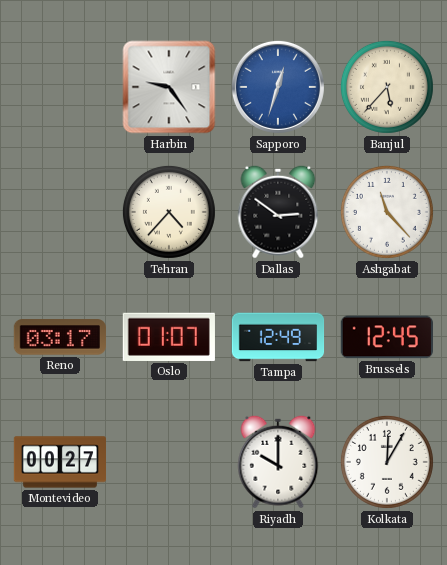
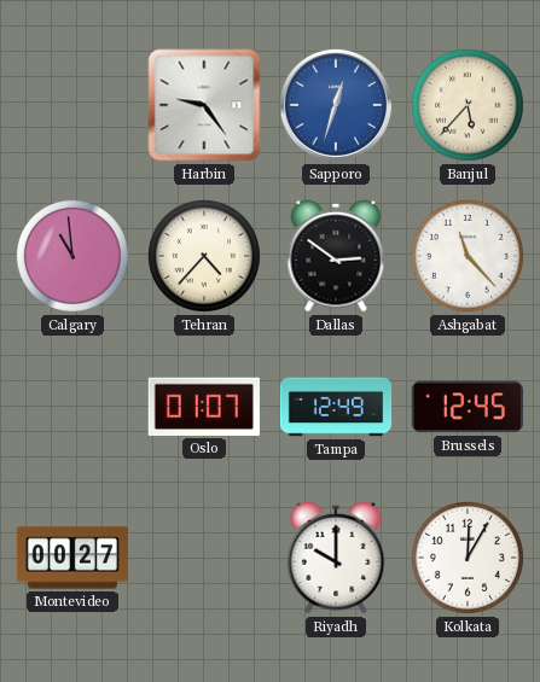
Calgary: none -> 10:59 (72, 256)
Reno: 03:17 -> none (60, 337)
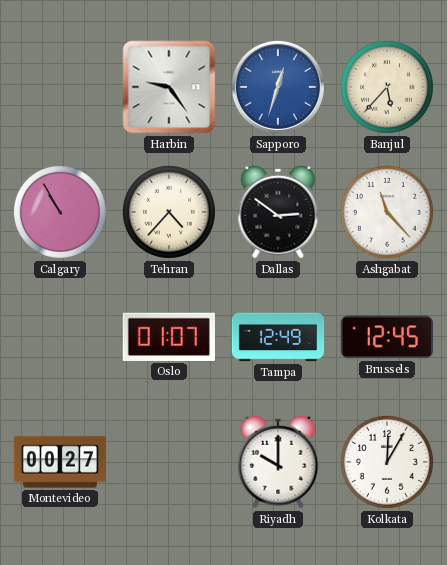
Calgary: 10:59 -> 10:55 (60, 212)
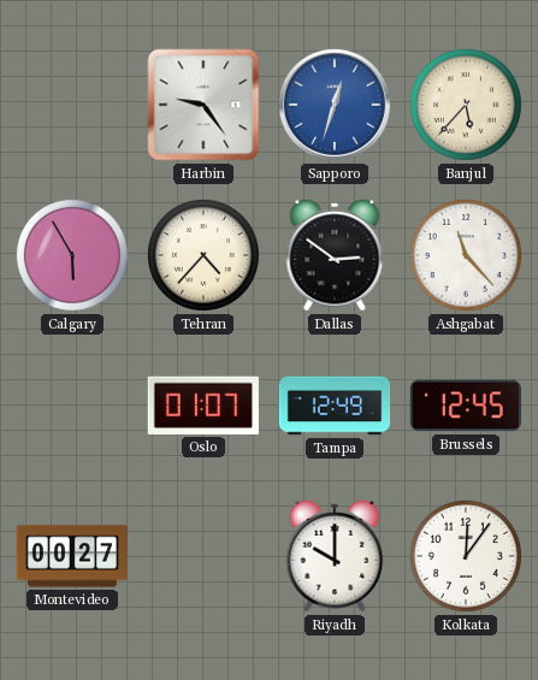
Calgary: 10:55 -> 5:55 (72, 255)
Kolkata: 12:05 -> 12:06 (466, 556)
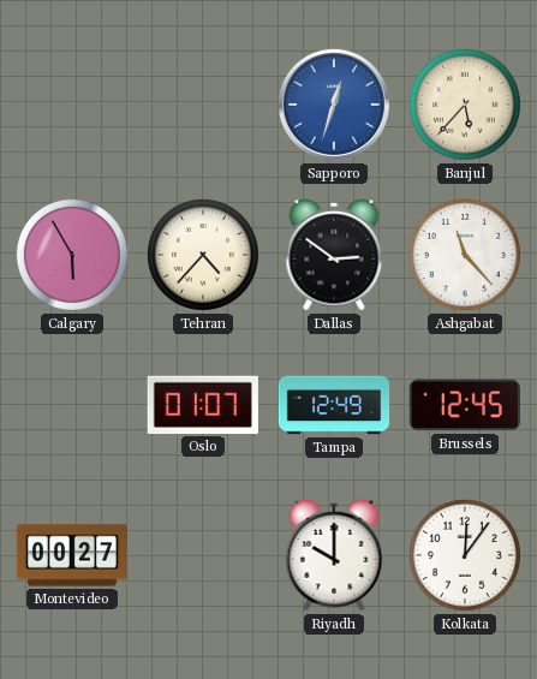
Harbin: 9:24 -> none (203, 105)
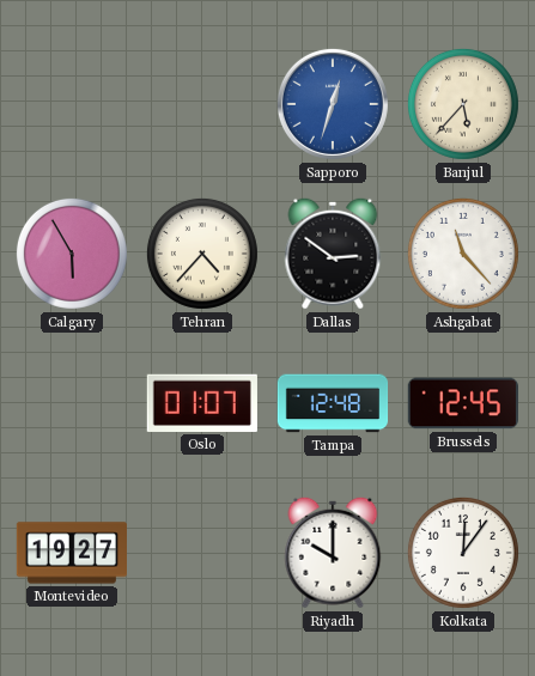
Tampa: 12:49 -> 12:48 (333, 403)
Montevideo: 00:27 -> 19:27 (72, 553)
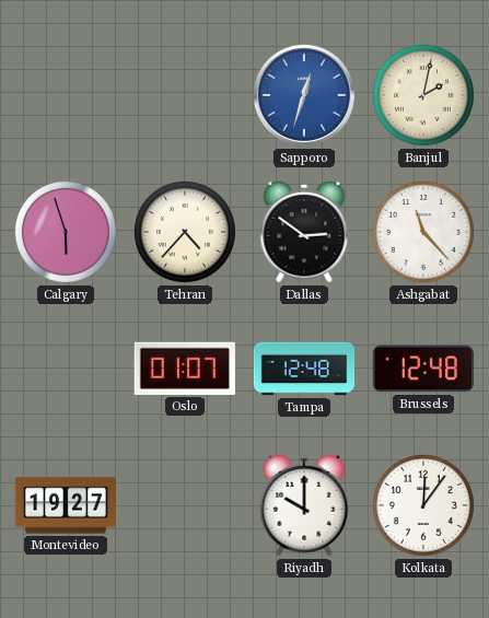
Banjul: 5:37 -> 2:02 (423, 95)
Calgary: 5:55 -> 5:57 (66, 232)
Brussels: 12:45 -> 12:48 (422, 369)
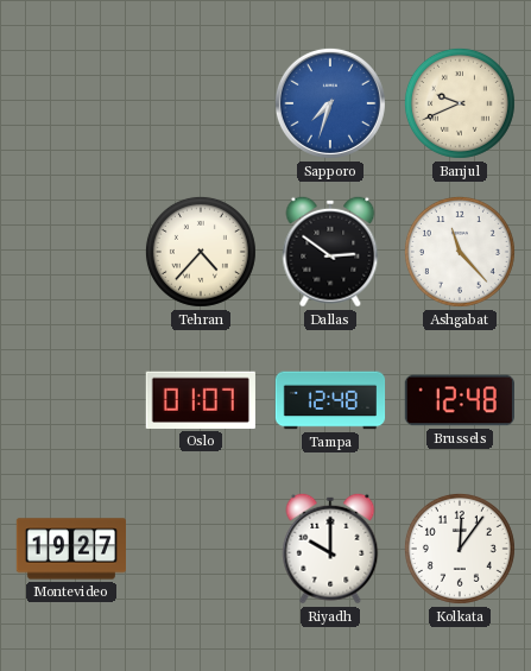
Sapporo: 12:33 -> 7:33 (330, 103)
Banjul: 2:02 -> 9:41 (460, 103)
Calgary: 5:57 -> none (66, 232)
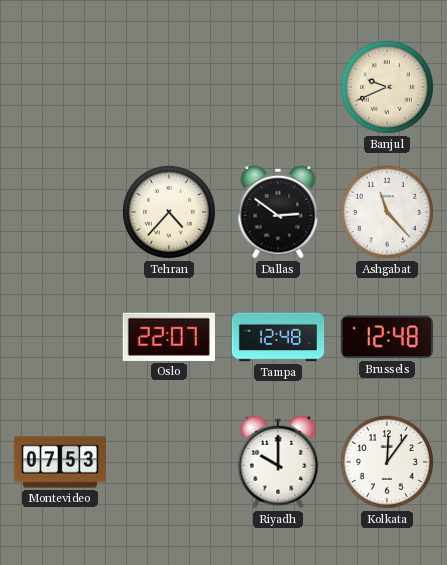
Sapporo: 7:33 -> none (330, 103)
Oslo: 01:07 -> 22:07 (169, 337)
Montevideo: 19:27 -> 07:53 (60, 462)
